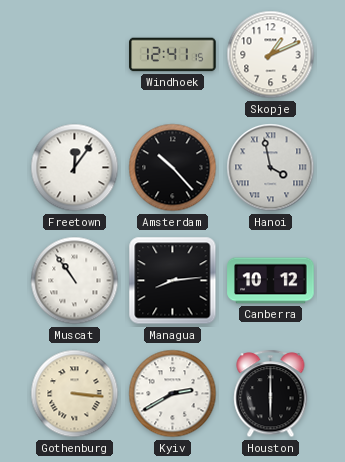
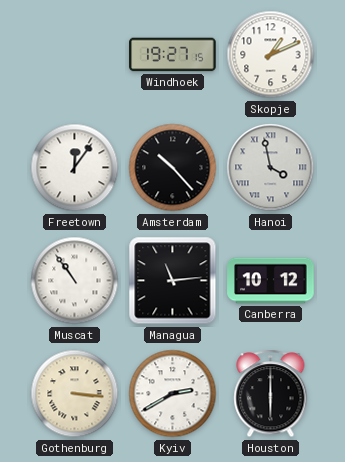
Windhoek: 12:41 -> 19:27 (173, 55)
Managua: 8:14 -> 11:14 (173, 281)
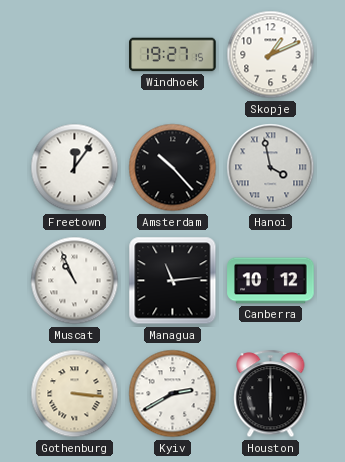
Muscat: 10:54 -> 10:56 (75, 281)
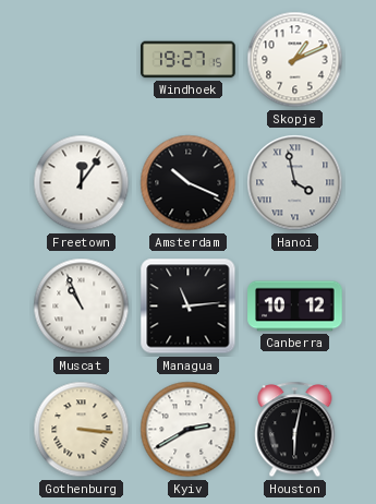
Amsterdam: 10:23 -> 10:19 (189, 183)
Houston: 6:00 -> 6:02 (295, 430)
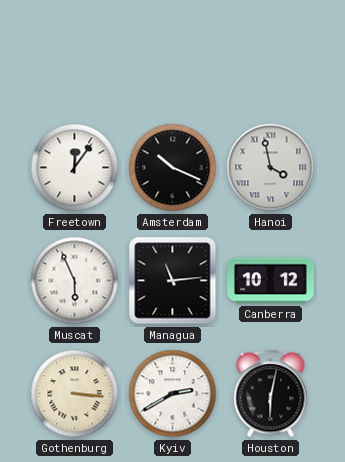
Windhoek: 19:27 -> none (189, 60)
Skopje: 1:11 -> none (295, 60)
Muscat: 10:56 -> 5:56 (75, 281)
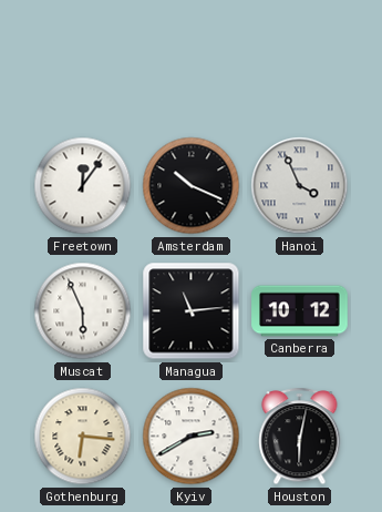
Hanoi: 3:58 -> 3:56 (300, 186)
Gothenburg: 3:16 -> 6:16 (83, 437)
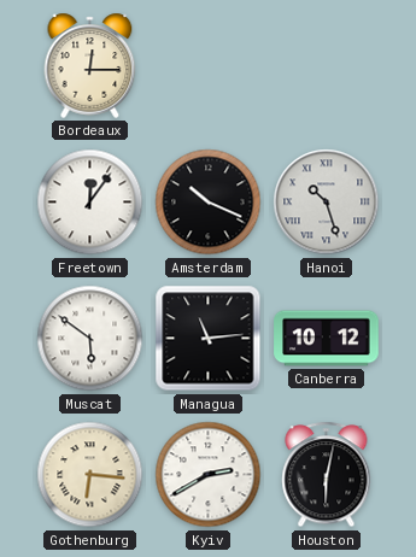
Bordeaux: none -> 12:15 (90, 65)
Hanoi: 3:56 -> 10:27 (327, 203)
Muscat: 5:56 -> 5:51 (90, 339)
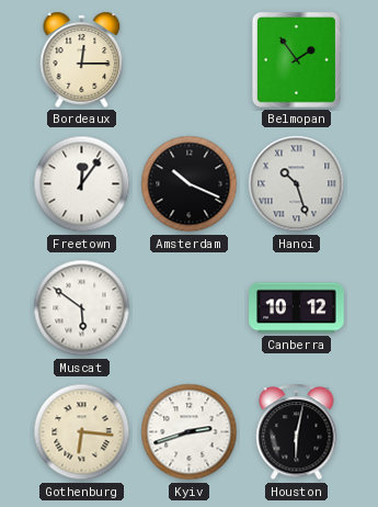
Belmopan: none -> 1:54 (296, 59)
Managua: 11:14 -> none (209, 339)
Kyiv: 2:40 -> 2:42 (190, 432)
